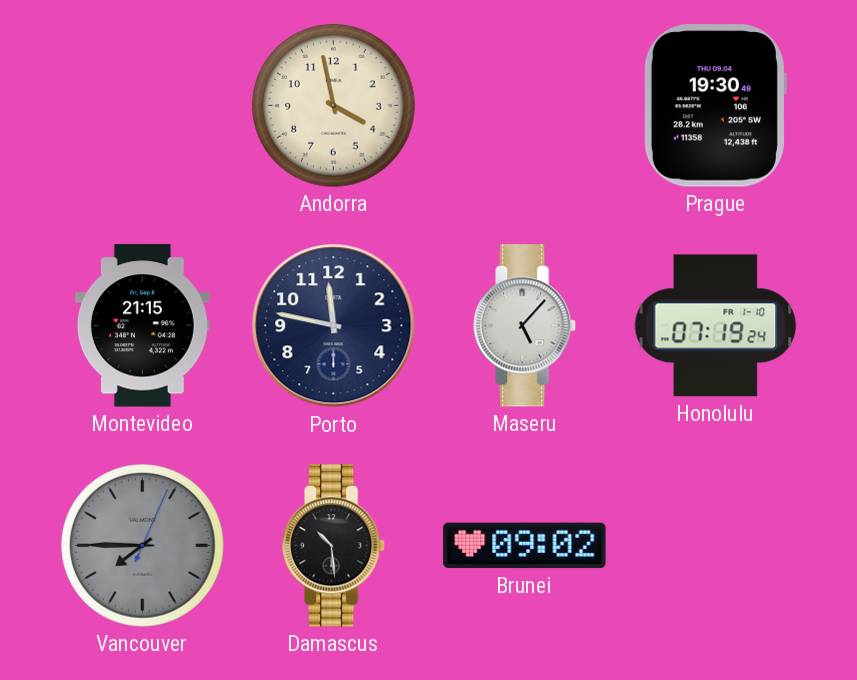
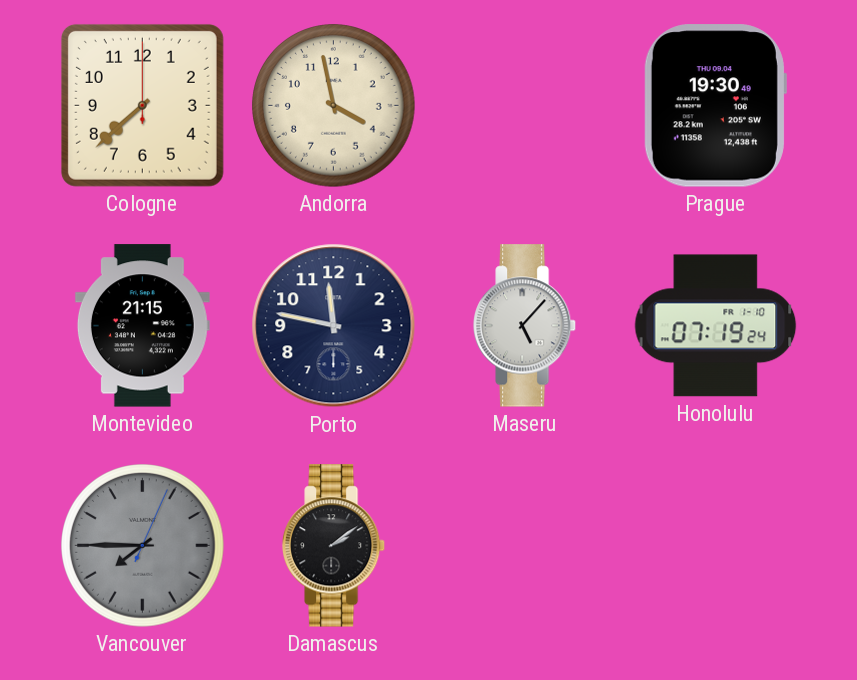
Cologne: none -> 7:38 (142, 105)
Damascus: 10:29 -> 2:09 (334, 546)
Brunei: 09:02 -> none (525, 546)
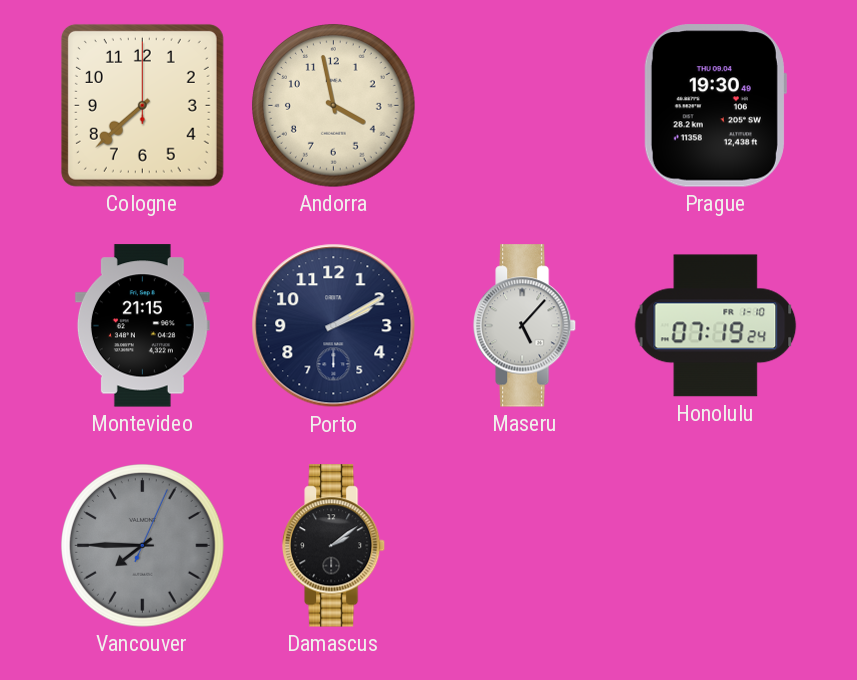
Porto: 11:47 -> 2:10 (334, 326)
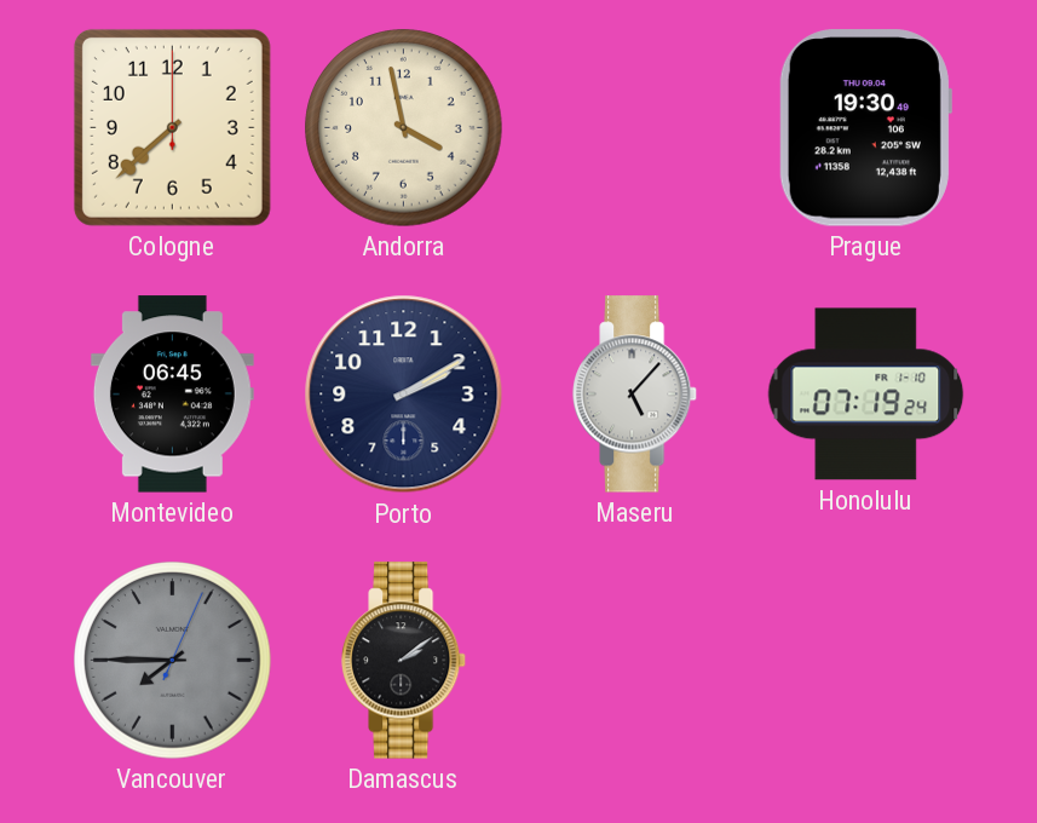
Montevideo: 21:15 -> 06:45 (172, 395)
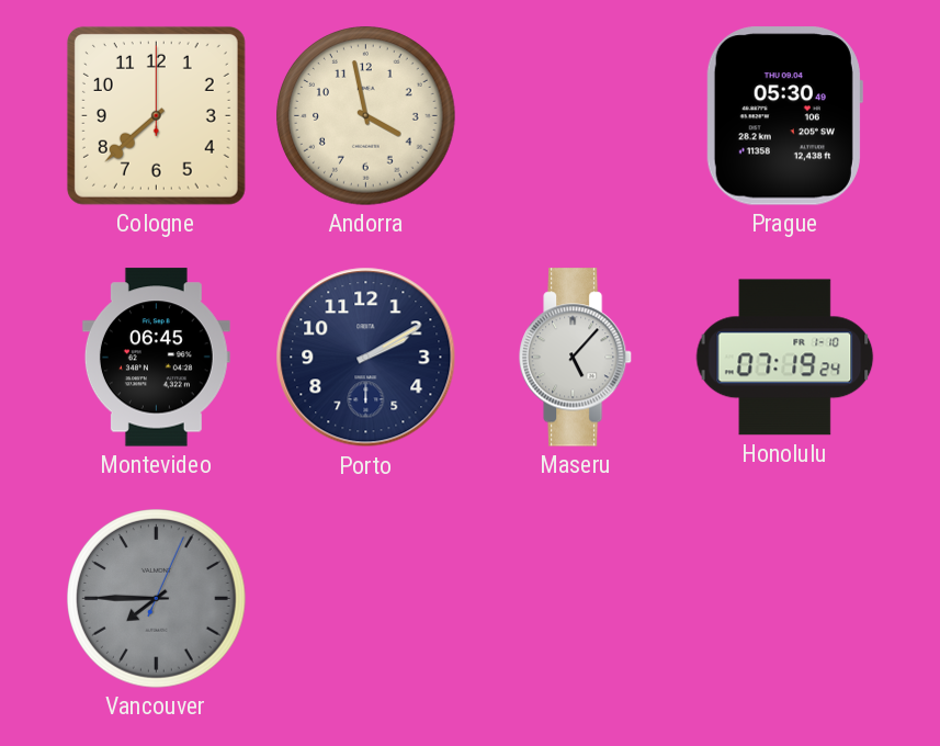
Prague: 19:30 -> 05:30 (784, 116)
Damascus: 2:09 -> none (404, 661)
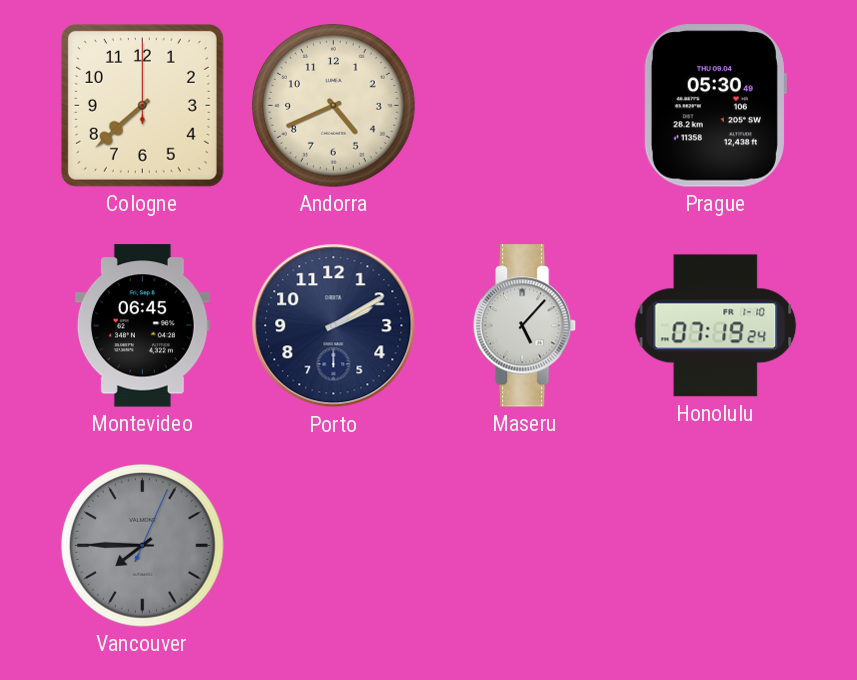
Andorra: 3:58 -> 4:41 (334, 106)
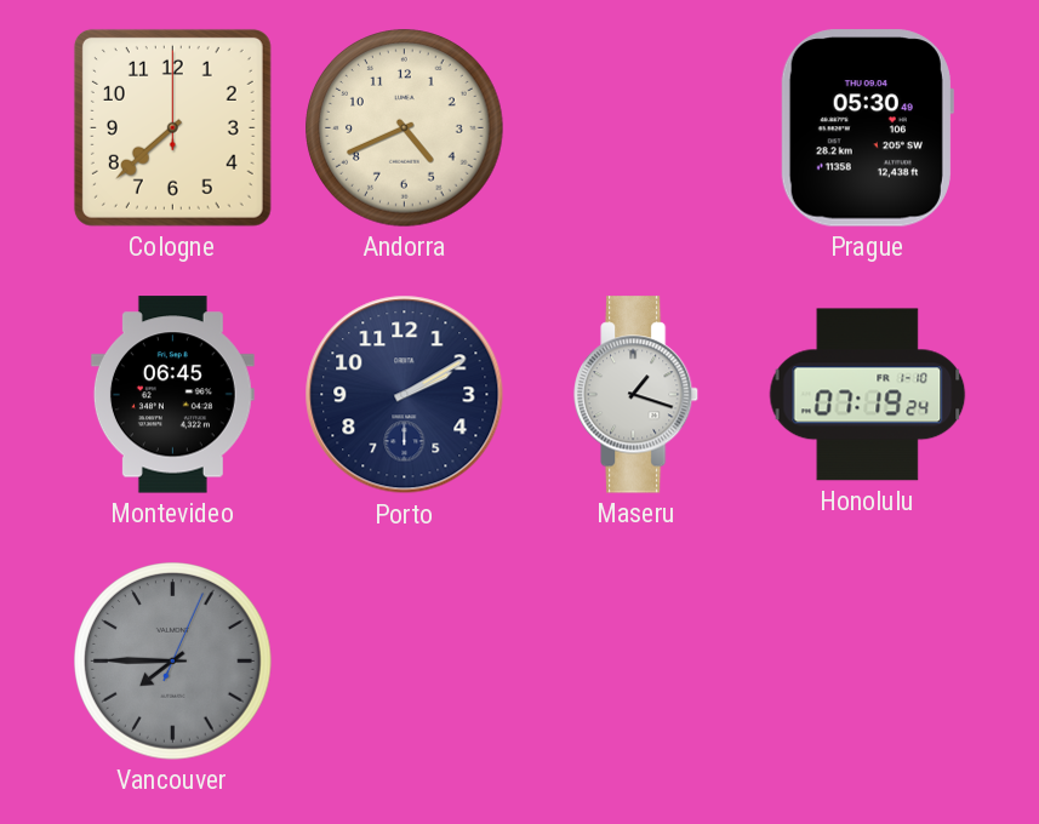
Maseru: 5:07 -> 1:18 (636, 395)
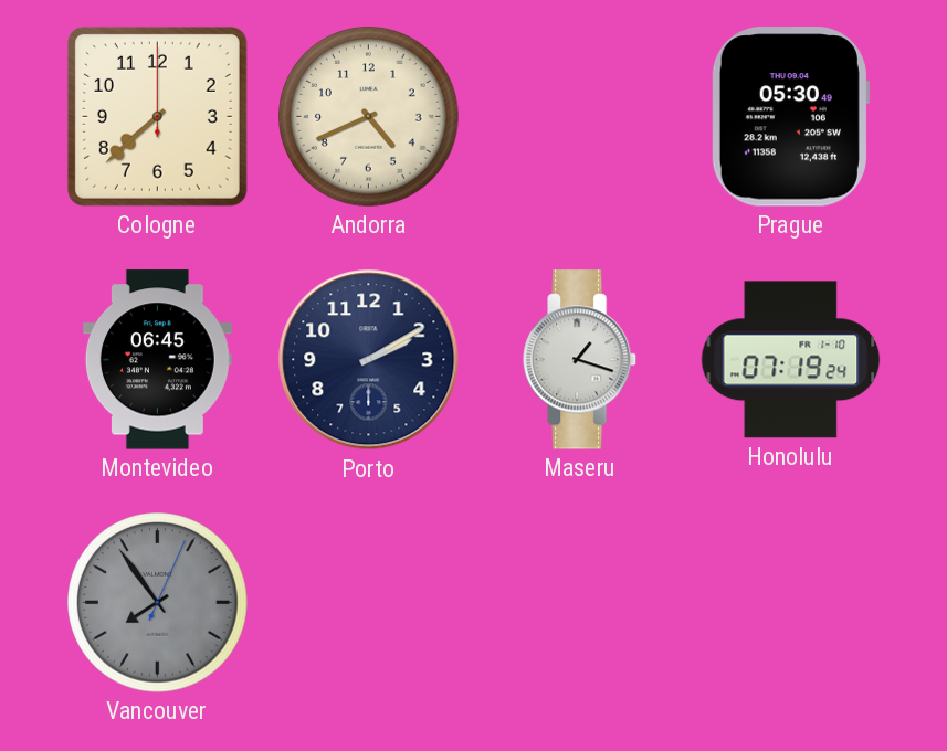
Vancouver: 7:45 -> 7:54 (158, 603)
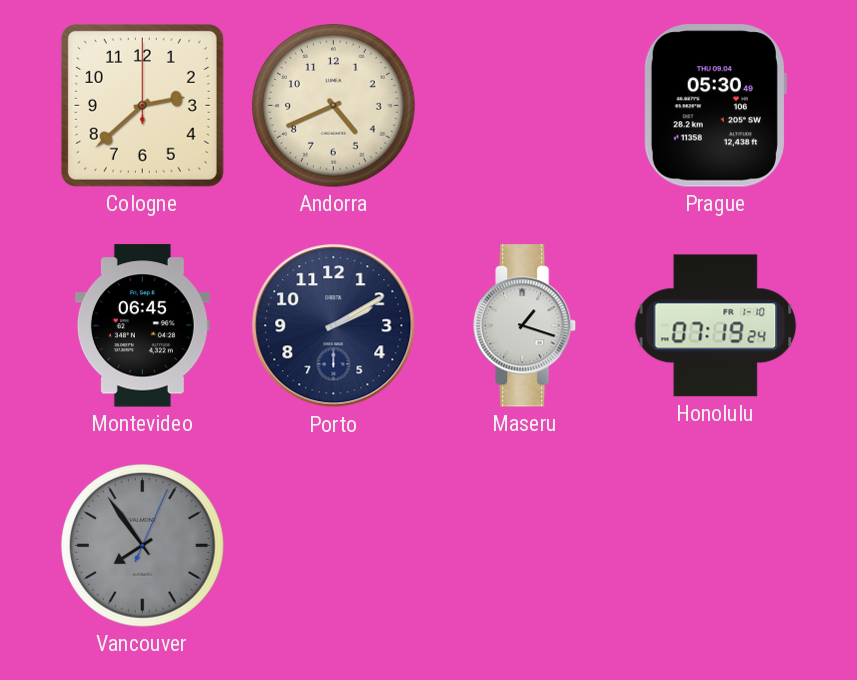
Cologne: 7:38 -> 2:38 (142, 105)
